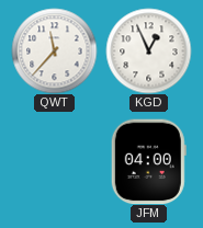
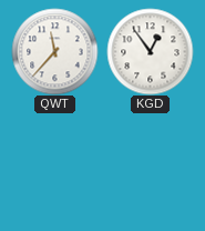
KGD: 12:56 -> 12:54 (150, 51)
JFM: 04:00 -> none (148, 161)
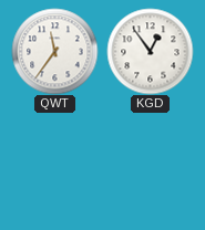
QWT: 11:37 -> 11:36 (54, 51)
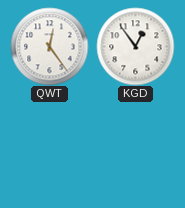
QWT: 11:36 -> 12:24 (49, 46)
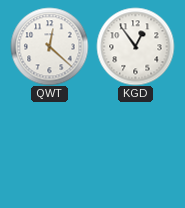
QWT: 12:24 -> 12:22 (49, 46)
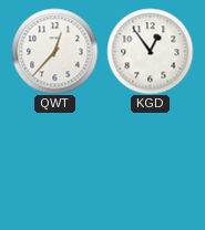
QWT: 12:22 -> 12:37 (54, 51)
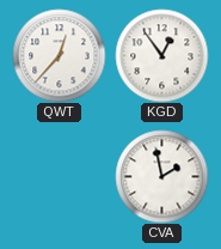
CVA: none -> 1:58 (161, 176)
